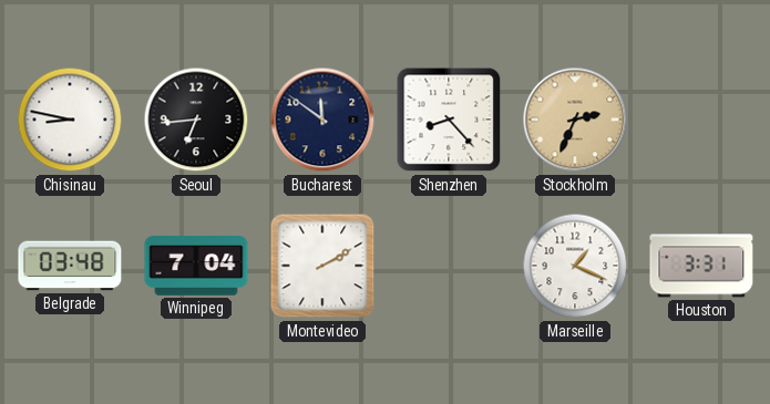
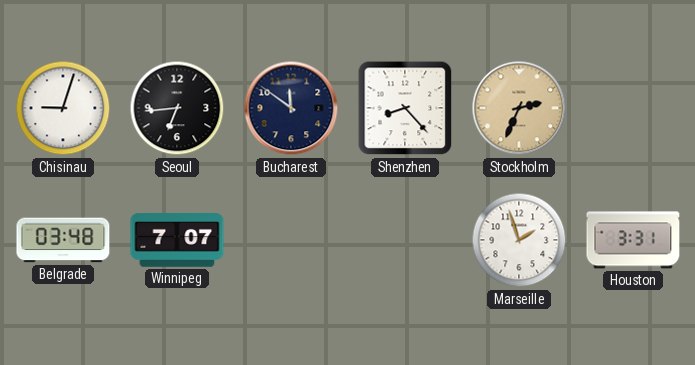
Chisinau: 8:47 -> 9:03 (63, 108)
Winnipeg: 7:04 -> 7:07 (177, 240)
Montevideo: 2:10 -> none (322, 266)
Marseille: 1:19 -> 1:57 (519, 240)
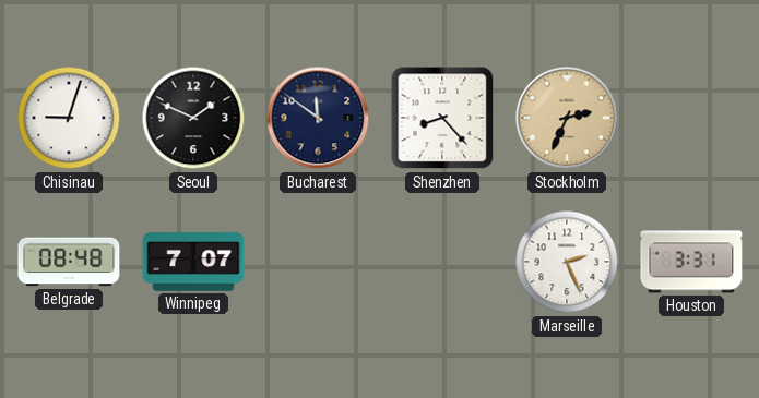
Seoul: 6:44 -> 1:49 (193, 118)
Belgrade: 03:48 -> 08:48 (69, 262)
Marseille: 1:57 -> 2:26 (567, 262)
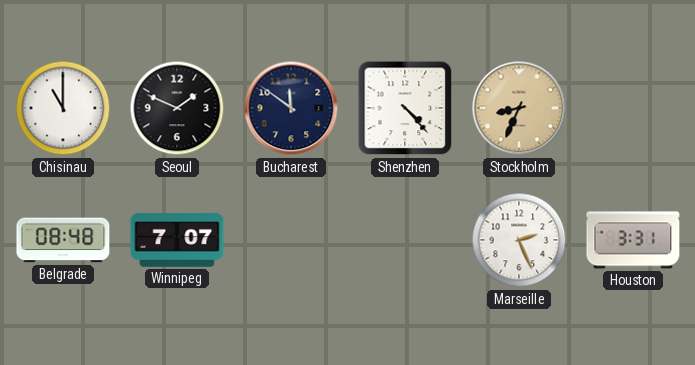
Chisinau: 9:03 -> 11:00 (63, 108)
Shenzhen: 8:23 -> 4:23 (405, 108)
Stockholm: 2:34 -> 8:34 (519, 108)
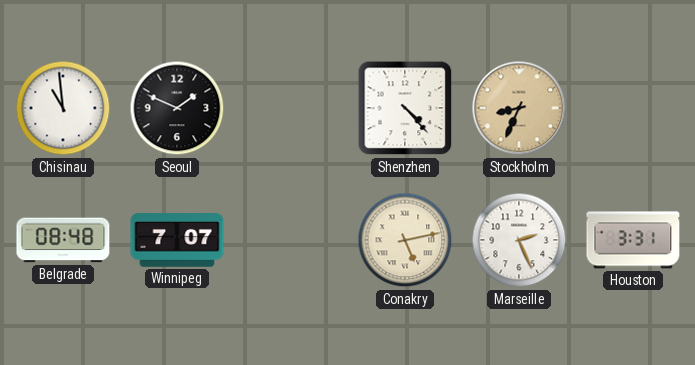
Chisinau: 11:00 -> 10:59 (63, 108)
Bucharest: 11:51 -> none (291, 108)
Conakry: none -> 5:13 (405, 240)
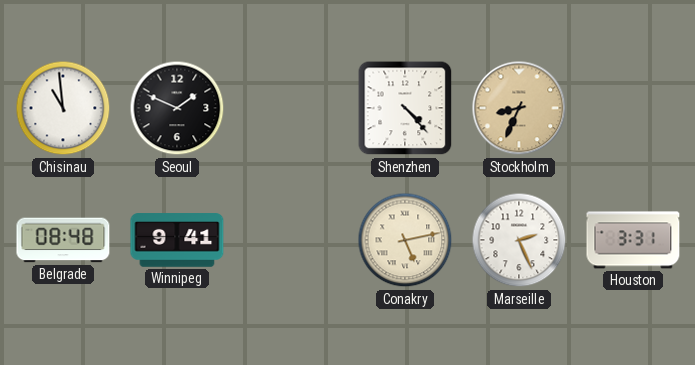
Winnipeg: 7:07 -> 9:41 (177, 240)
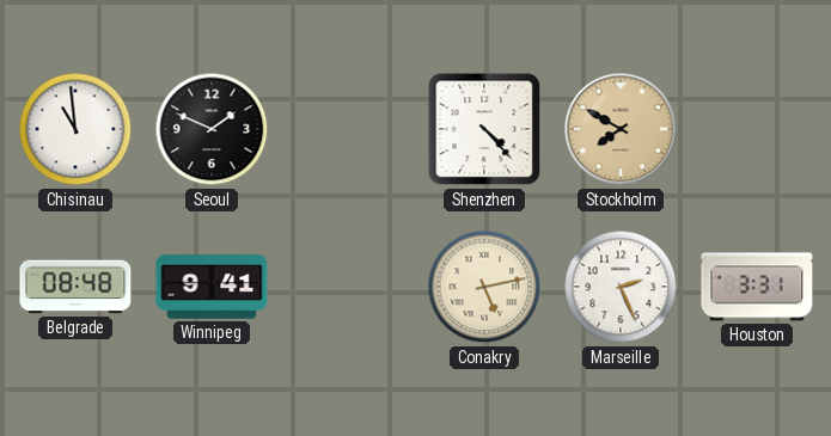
Stockholm: 8:34 -> 7:50 (621, 129)
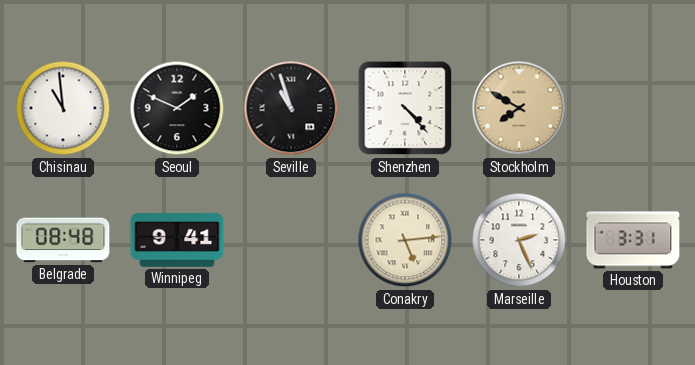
Seville: none -> 10:57 (291, 108)
Conakry: 5:13 -> 5:14 (405, 240)
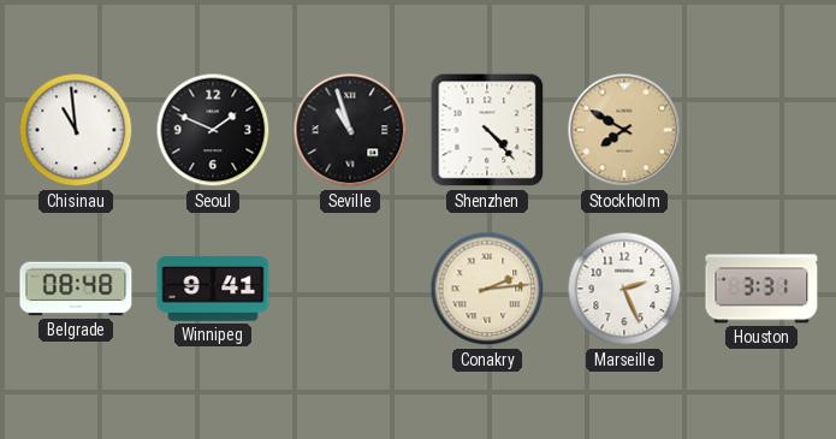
Conakry: 5:14 -> 2:14 (487, 289)
